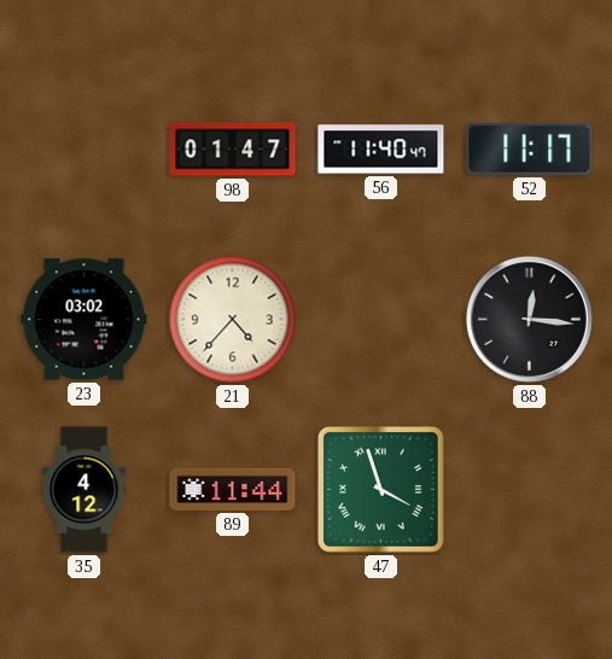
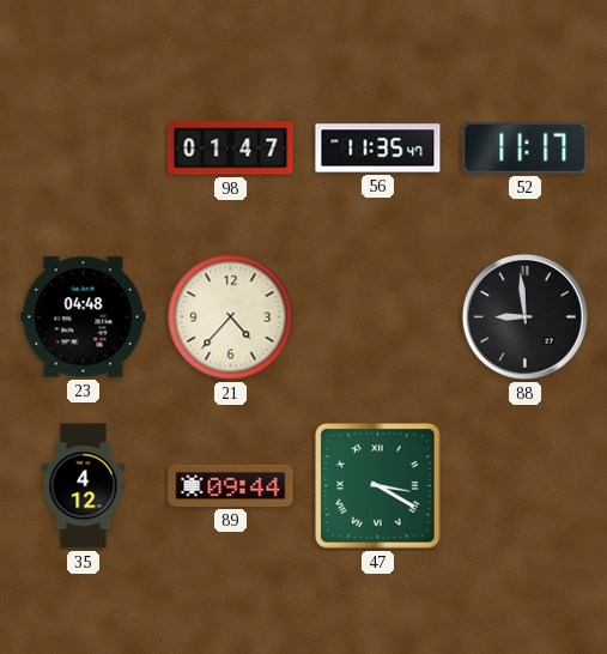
56: 11:40 -> 11:35 (378, 149)
23: 03:02 -> 04:48 (84, 317)
88: 12:16 -> 8:59 (524, 316)
89: 11:44 -> 09:44 (231, 485)
47: 3:57 -> 3:20 (378, 486)
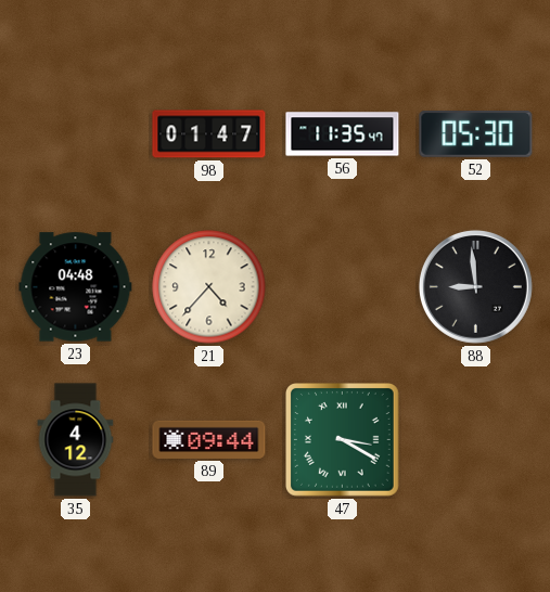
52: 11:17 -> 05:30 (476, 134)
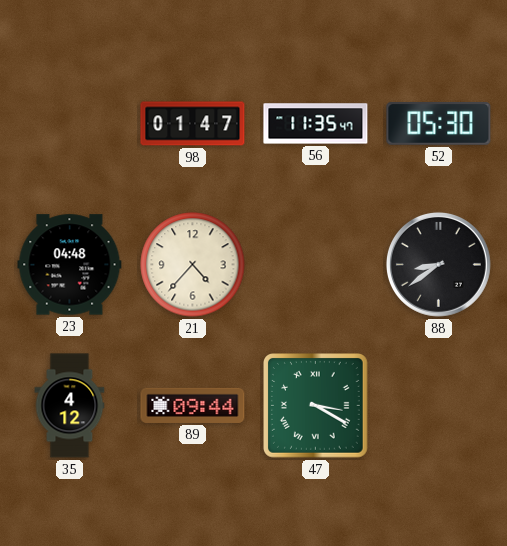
88: 8:59 -> 8:39 (438, 264)
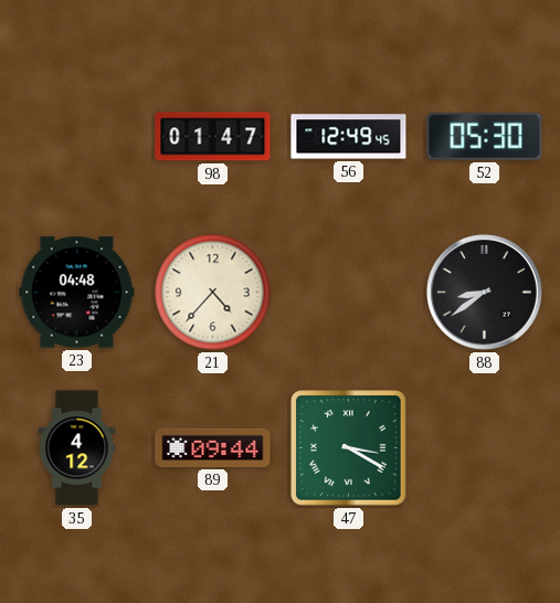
56: 11:35 -> 12:49 (349, 137)
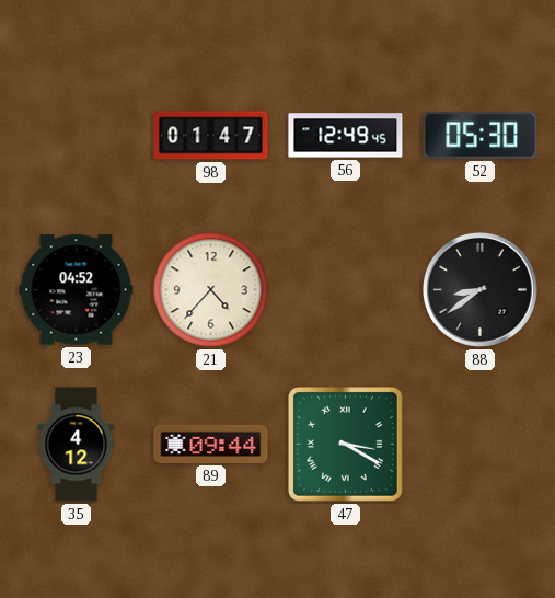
23: 04:48 -> 04:52 (77, 290)
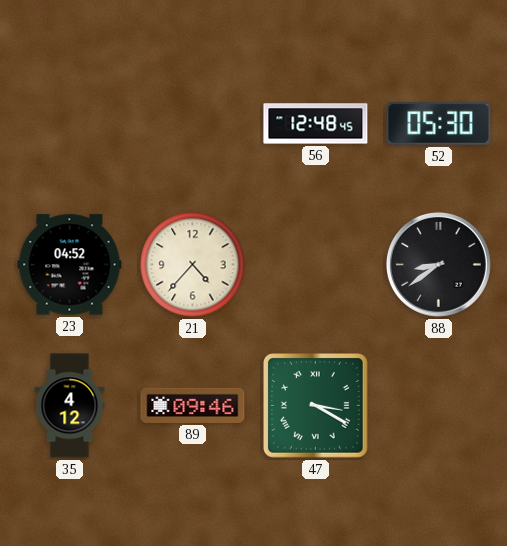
98: 01:47 -> none (211, 136)
56: 12:49 -> 12:48 (316, 124)
89: 09:44 -> 09:46 (193, 405)
